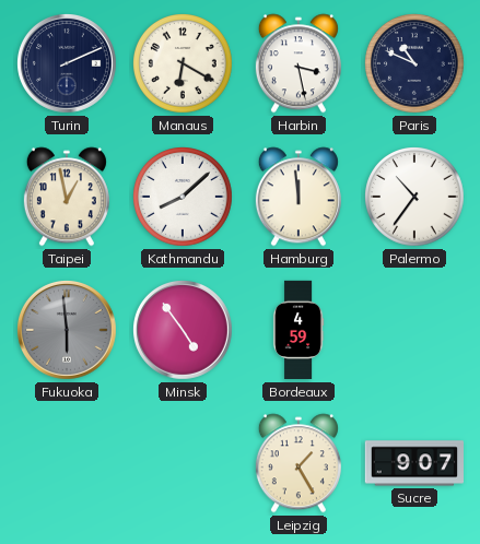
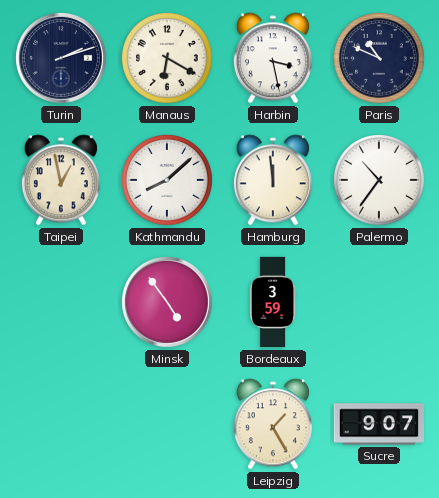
Turin: 2:11 -> 2:12 (62, 59)
Fukuoka: 5:59 -> none (68, 331)
Bordeaux: 4:59 -> 3:59 (273, 302)
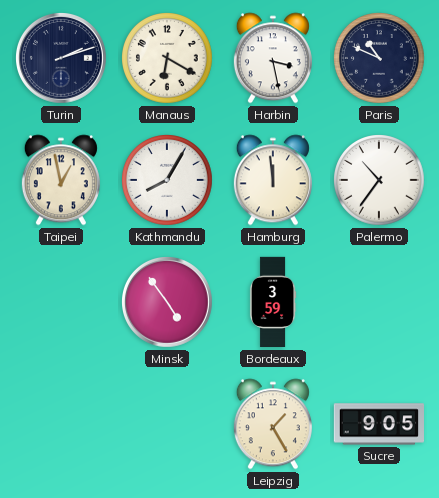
Kathmandu: 8:08 -> 8:05 (168, 181)
Sucre: 9:07 -> 9:05 (378, 424)
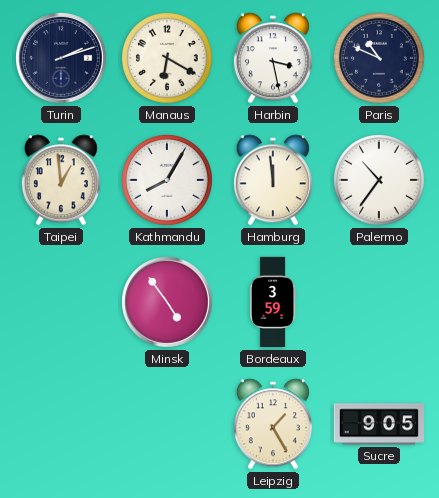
Taipei: 12:58 -> 12:59 (61, 180)
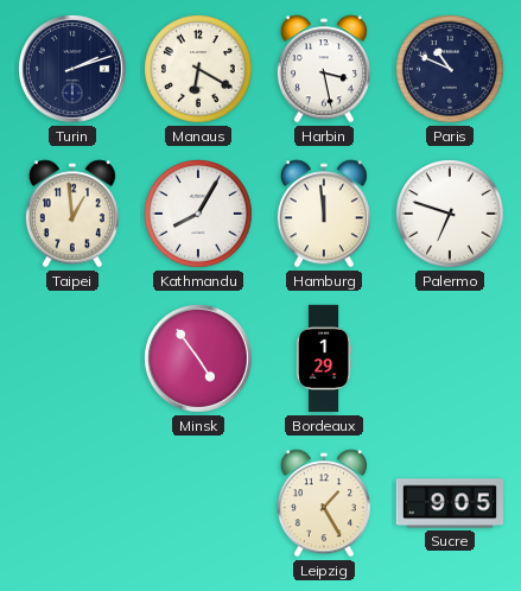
Palermo: 10:36 -> 6:48 (451, 215)
Bordeaux: 3:59 -> 1:29 (324, 358)
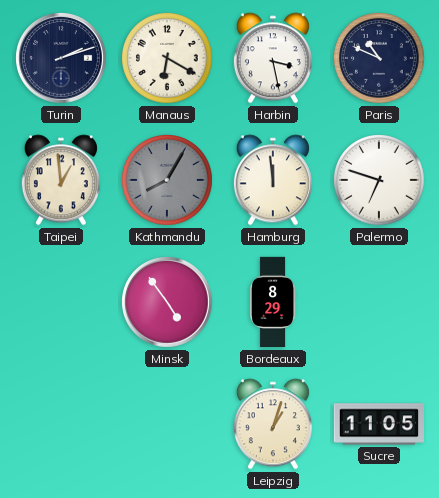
Kathmandu dial: white -> grey (168, 181)
Bordeaux: 1:29 -> 8:29 (273, 302)
Leipzig: 1:25 -> 1:03 (273, 424)
Sucre: 9:05 -> 11:05 (378, 424)
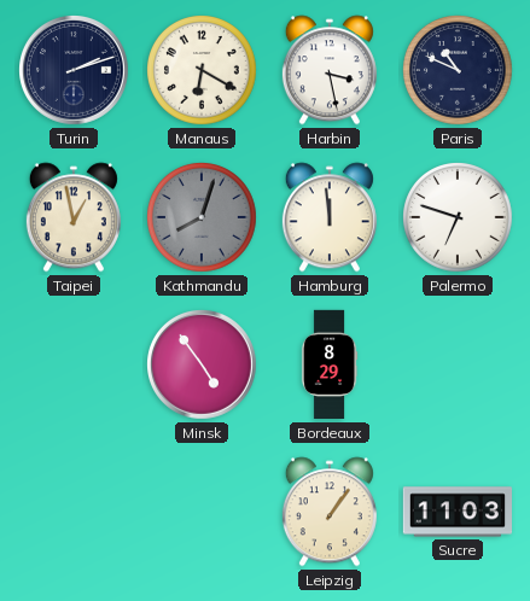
Taipei: 12:59 -> 12:58 (74, 217)
Kathmandu: 8:05 -> 8:03 (203, 218)
Leipzig: 1:03 -> 1:06 (330, 512)
Sucre: 11:05 -> 11:03 (456, 512)
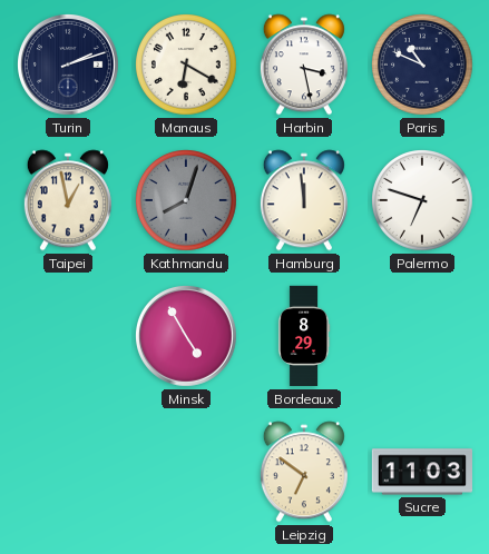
Minsk: 4:54 -> 4:55 (187, 337)
Leipzig: 1:06 -> 6:51 (304, 472)
